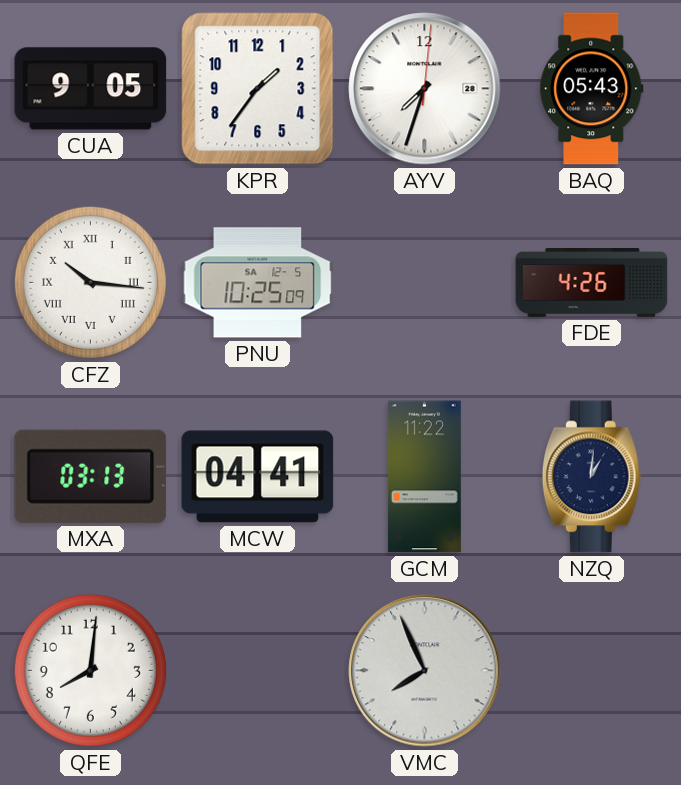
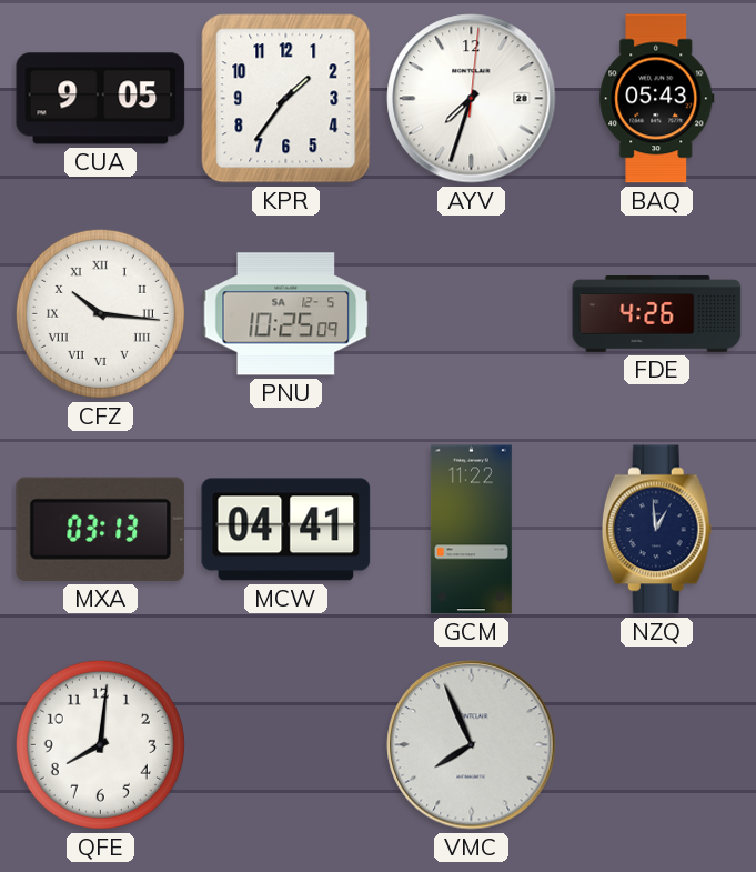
NZQ: 1:01 -> 12:59 (656, 530)
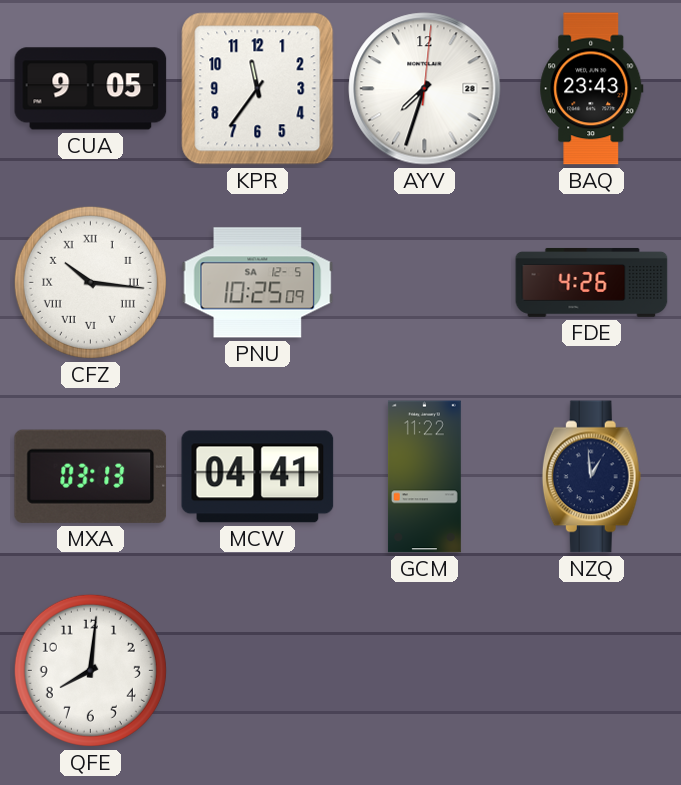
KPR: 1:36 -> 11:36 (258, 89)
BAQ: 05:43 -> 23:43 (592, 89)
VMC: 7:56 -> none (472, 745)
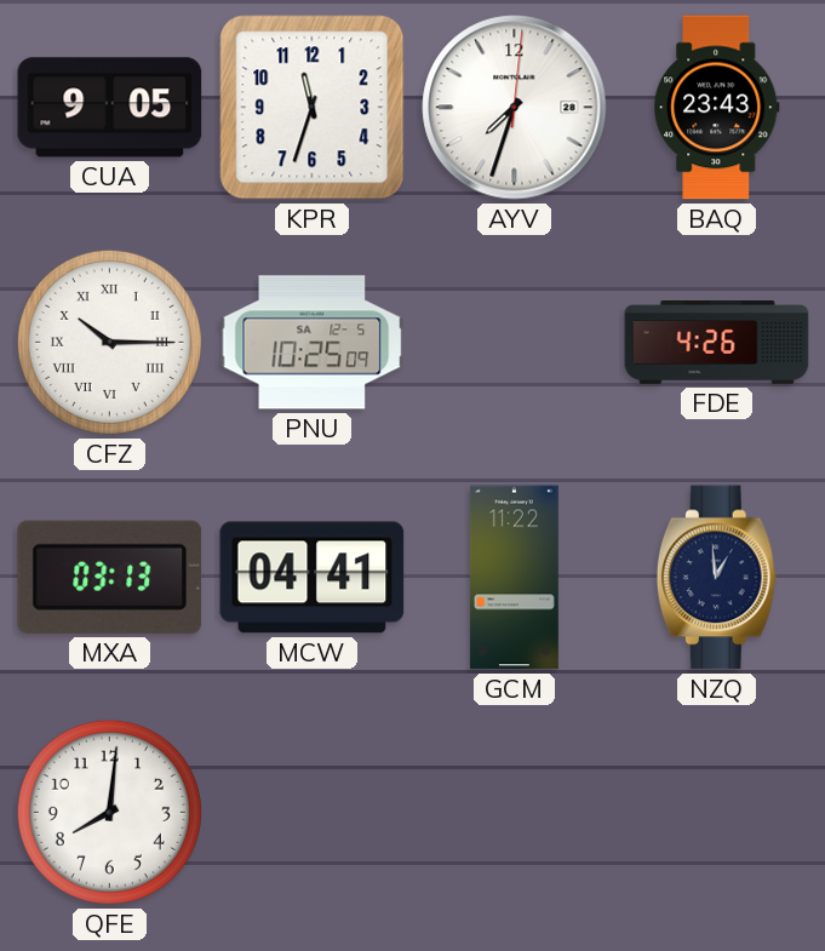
KPR: 11:36 -> 11:33 (313, 108)
CFZ: 10:16 -> 10:15 (109, 342)
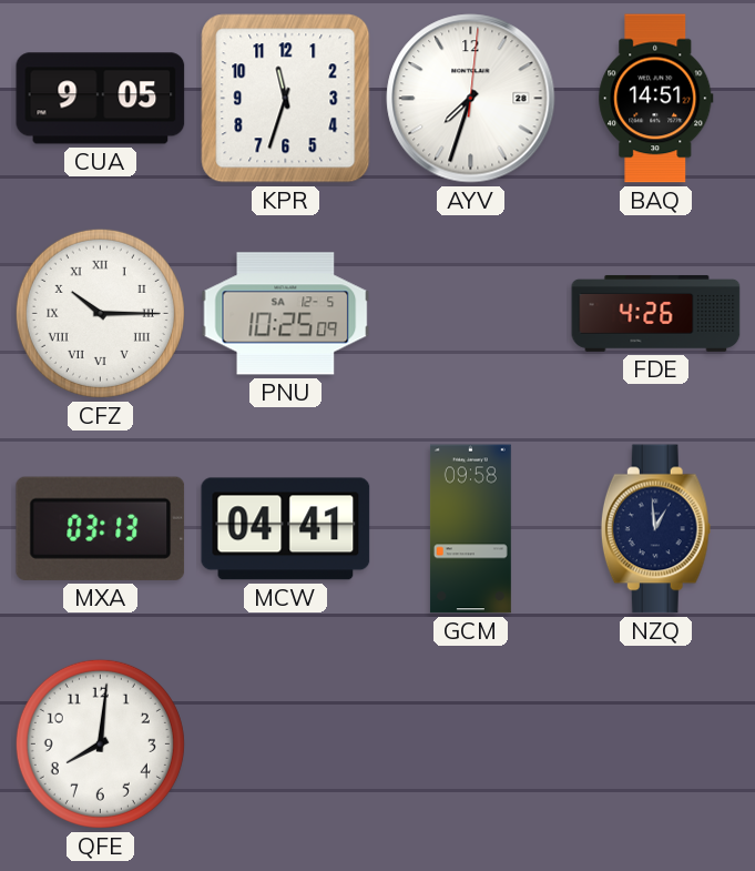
BAQ: 23:43 -> 14:51 (656, 99)
GCM: 11:22 -> 09:58 (470, 529)
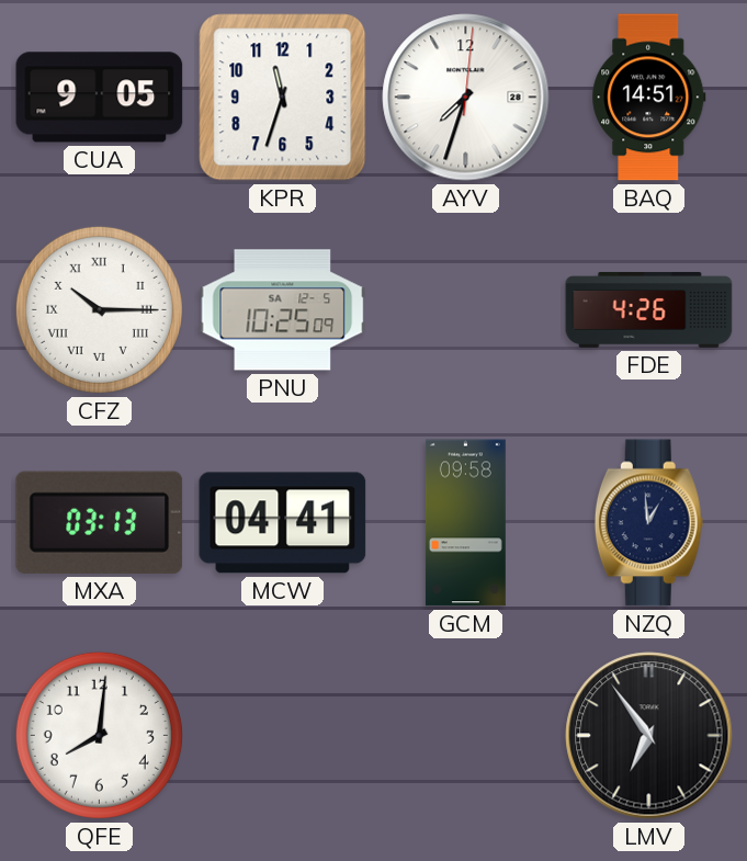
LMV: none -> 6:54 (649, 736)
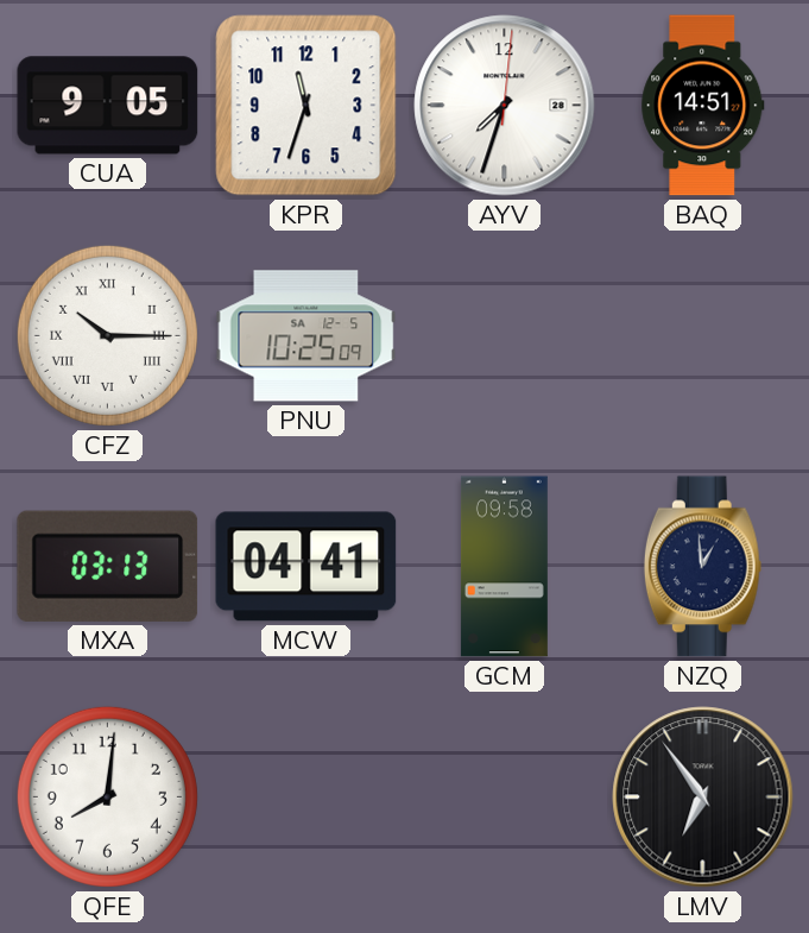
FDE: 4:26 -> none (649, 309)
